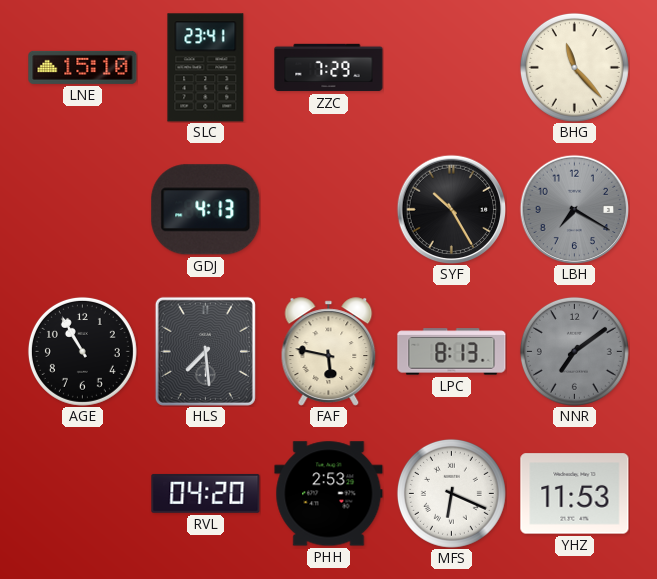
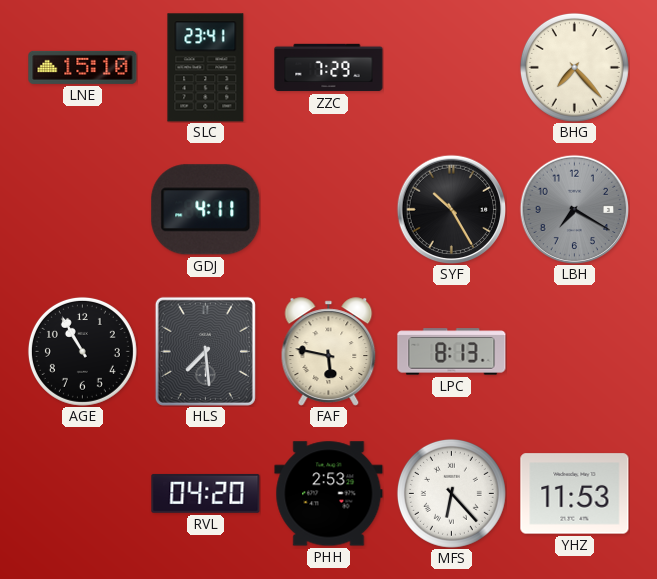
BHG: 11:23 -> 7:23 (574, 67)
GDJ: 4:13 -> 4:11 (206, 210)
NNR: 7:09 -> none (574, 351)
MFS: 6:19 -> 6:23 (451, 493)
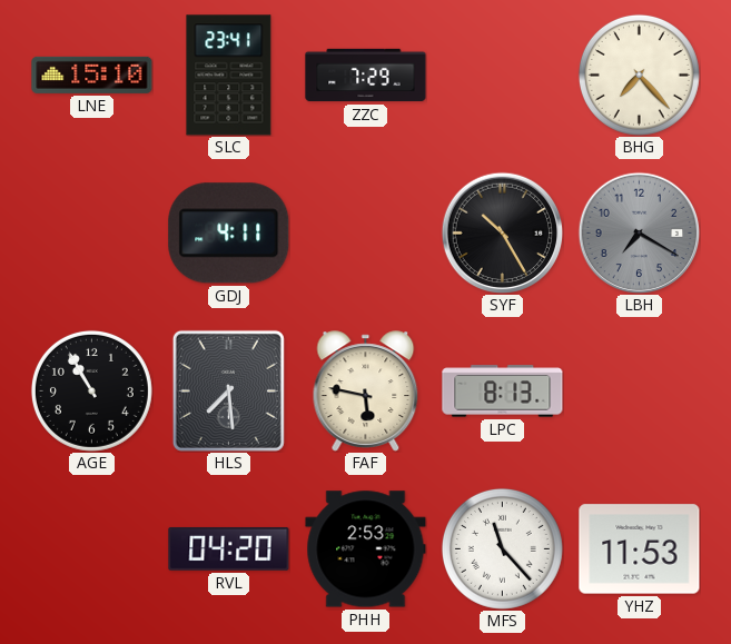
MFS: 6:23 -> 11:23 (502, 548)
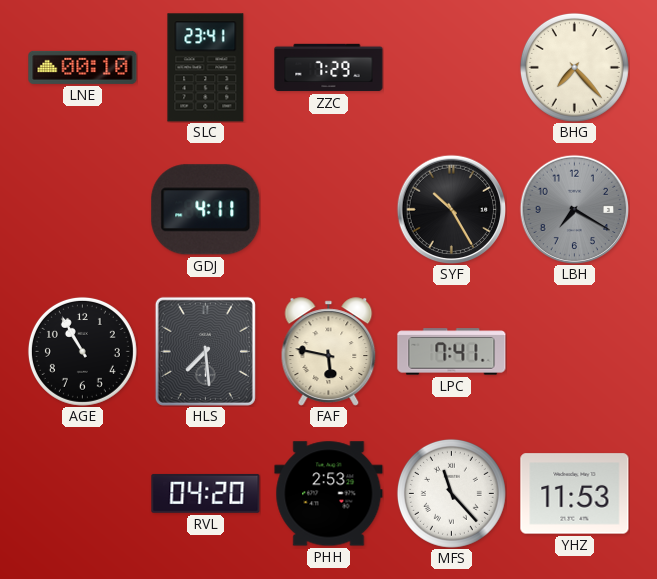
LNE: 15:10 -> 00:10 (83, 67)
LPC: 8:13 -> 7:41 (452, 352)
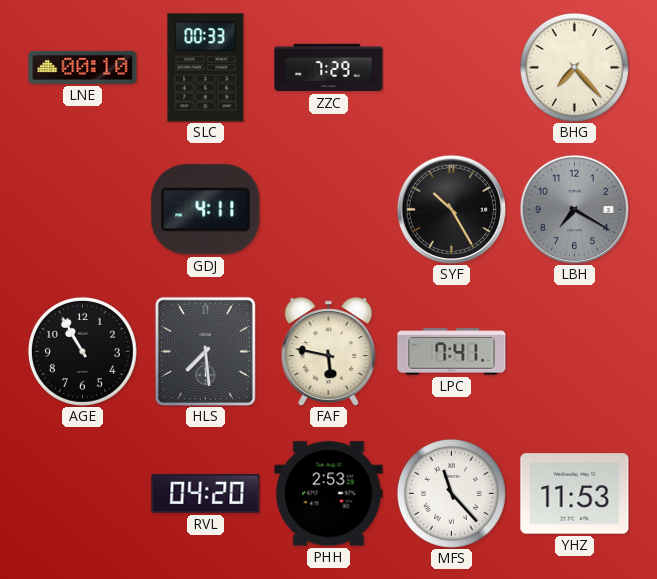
SLC: 23:41 -> 00:33 (206, 68)
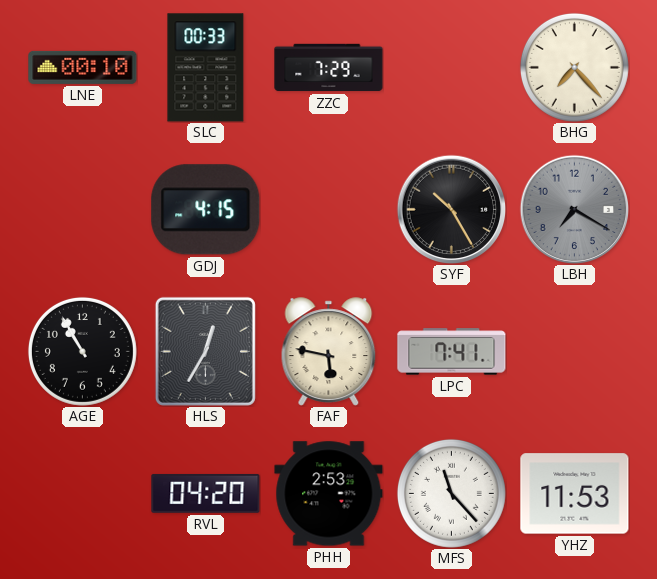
GDJ: 4:11 -> 4:15 (206, 210)
HLS: 7:29 -> 12:35 (205, 351)
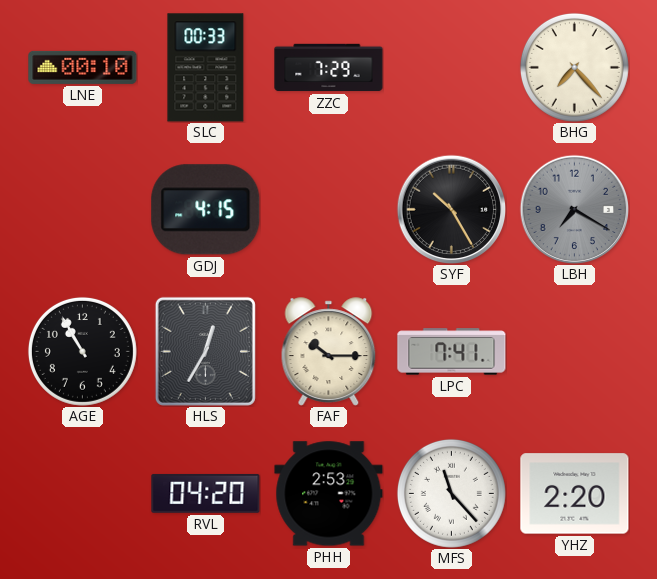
FAF: 5:47 -> 10:15 (329, 352)
YHZ: 11:53 -> 2:20 (575, 494)
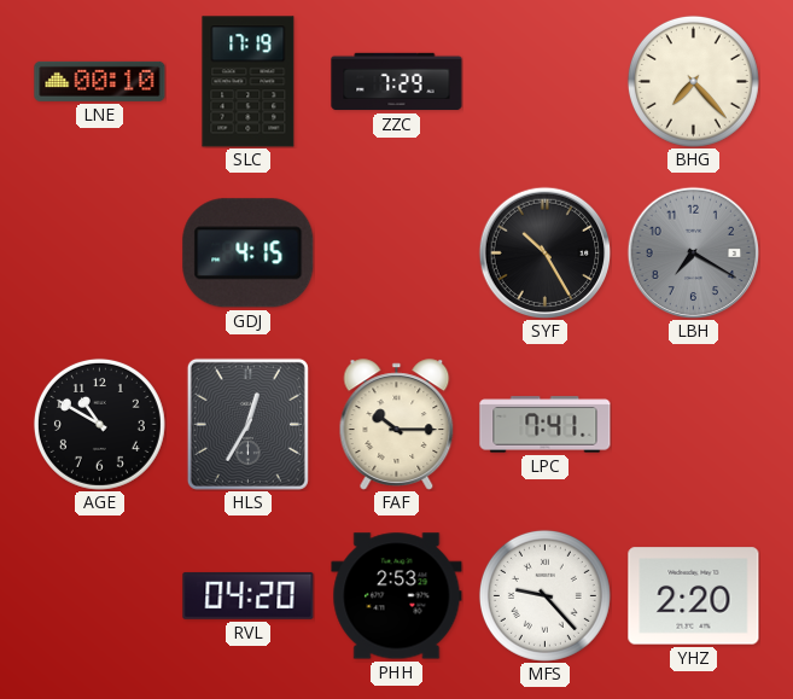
SLC: 00:33 -> 17:19 (249, 82)
AGE: 10:55 -> 10:50 (99, 424)
MFS: 11:23 -> 9:23 (544, 595)
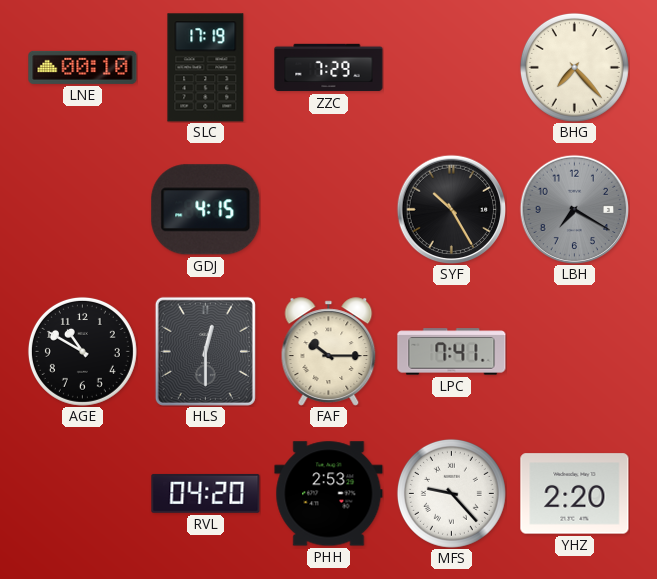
HLS: 12:35 -> 12:30 (205, 351)
